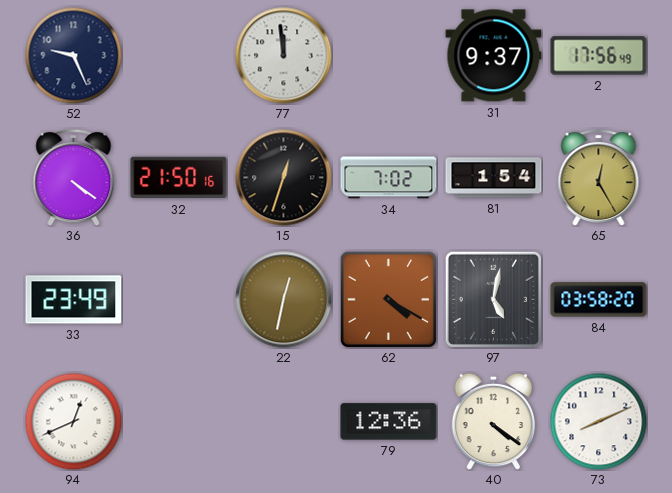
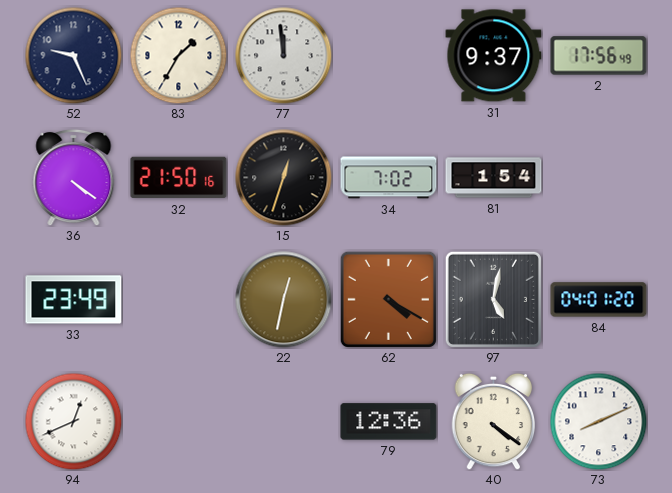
83: none -> 1:35 (178, 55)
65: 12:25 -> none (599, 177)
84: 03:58 -> 04:01 (599, 300)
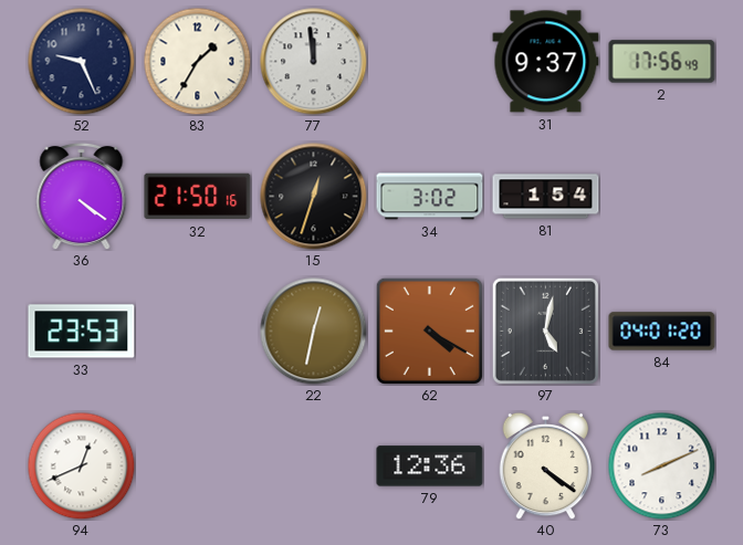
34: 7:02 -> 3:02 (430, 197)
33: 23:49 -> 23:53 (82, 332)
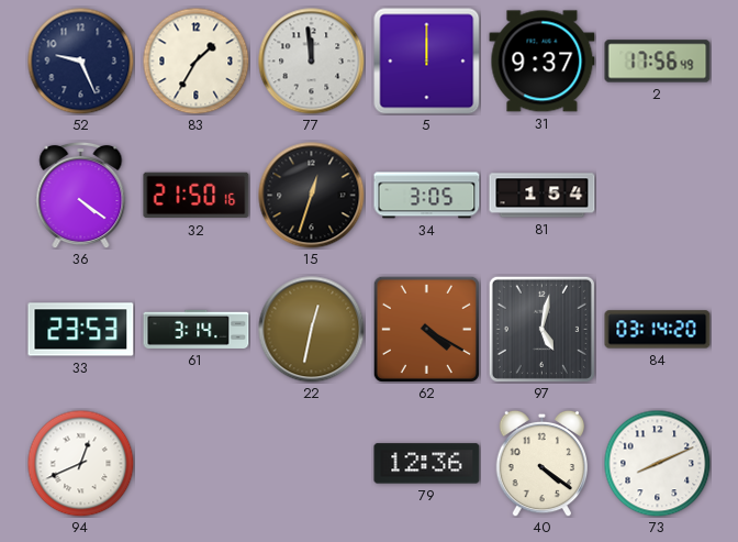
5: none -> 12:00 (427, 62)
34: 3:02 -> 3:05 (427, 196)
61: none -> 3:14 (197, 329)
84: 04:01 -> 03:14 (658, 330)
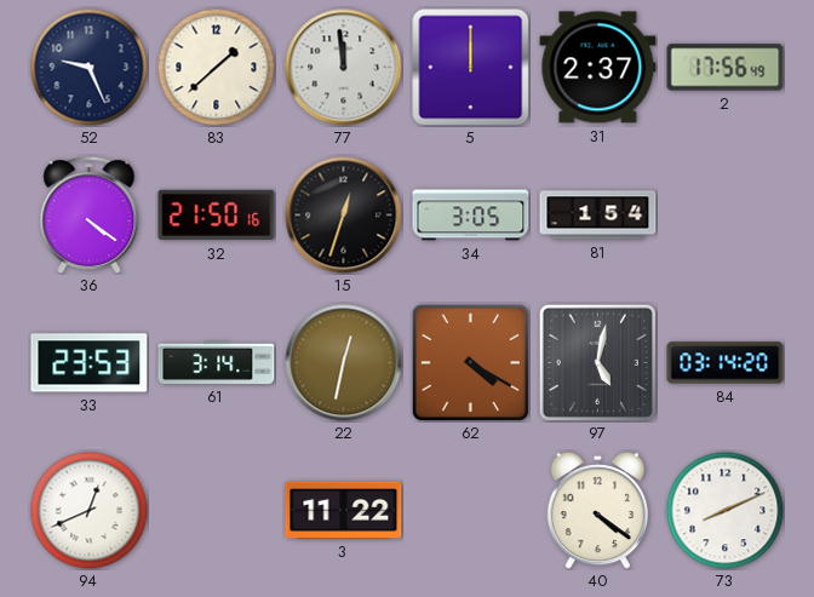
83: 1:35 -> 1:38 (216, 67)
31: 9:37 -> 2:37 (598, 68)
3: none -> 11:22 (344, 510)
79: 12:36 -> none (427, 464)
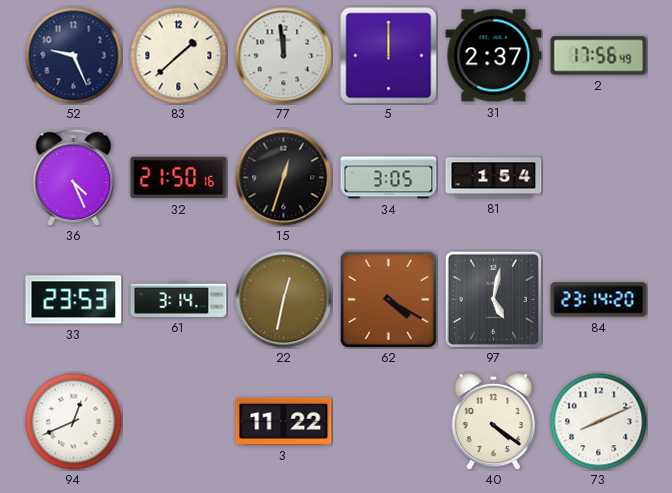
36: 4:21 -> 4:26 (74, 177)
84: 03:14 -> 23:14 (599, 300)
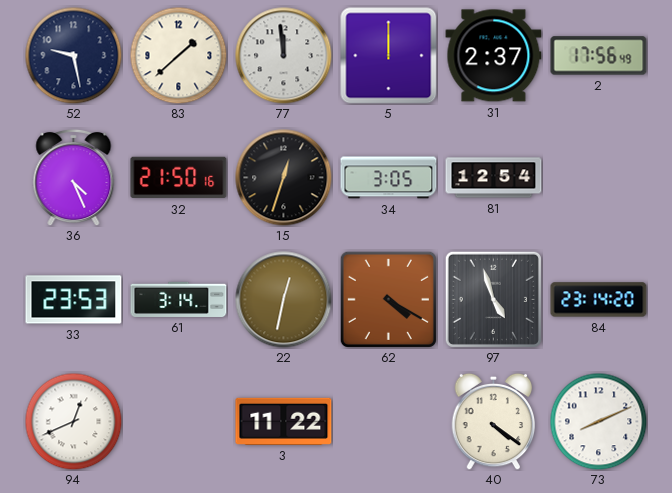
52: 9:26 -> 9:28 (73, 55)
81: 1:54 -> 12:54 (494, 178)
97: 5:02 -> 4:57 (493, 299)
